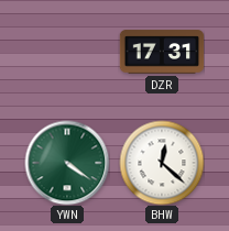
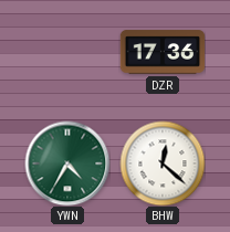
DZR: 17:31 -> 17:36 (163, 52)
YWN: 4:21 -> 4:35 (67, 164)
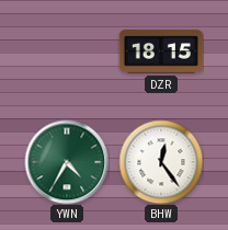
DZR: 17:36 -> 18:15 (161, 51)
BHW: 12:22 -> 12:24 (161, 162)
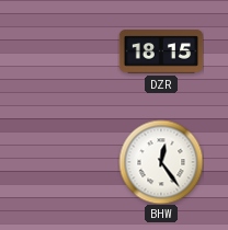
YWN: 4:35 -> none (67, 162)
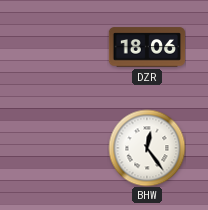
DZR: 18:15 -> 18:06 (147, 47)
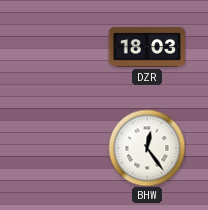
DZR: 18:06 -> 18:03 (147, 47)
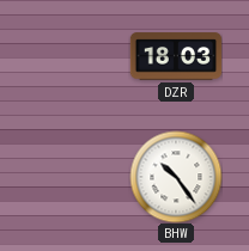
BHW: 12:24 -> 10:24 (176, 177)
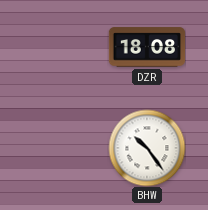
DZR: 18:03 -> 18:08 (147, 47)
